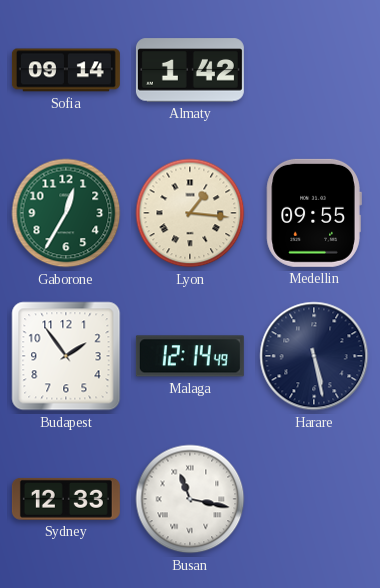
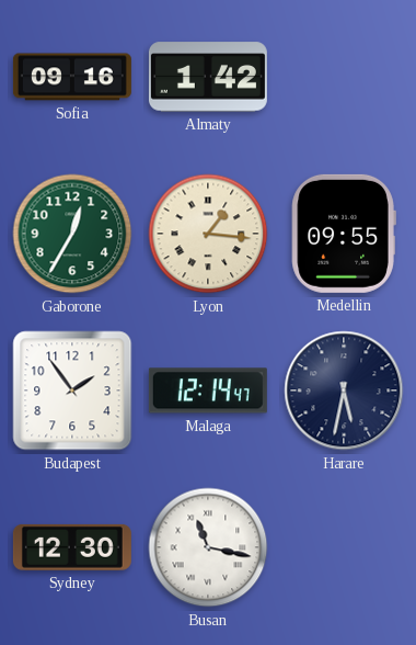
Sofia: 09:14 -> 09:16 (72, 77)
Malaga: 12:14:49 -> 12:14:47 (208, 391)
Harare: 5:28 -> 5:32 (344, 391)
Sydney: 12:33 -> 12:30 (72, 547)
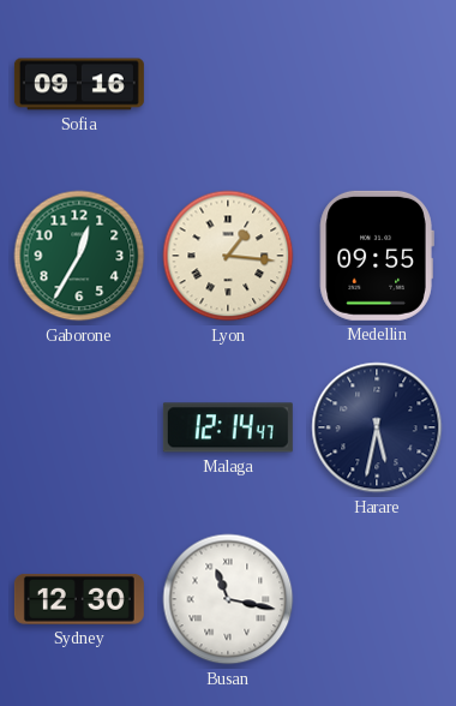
Almaty: 1:42 -> none (208, 77)
Budapest: 1:54 -> none (72, 391)
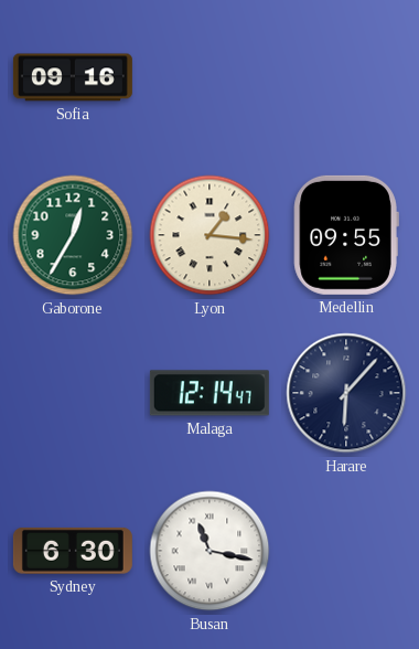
Harare: 5:32 -> 6:07 (346, 393)
Sydney: 12:30 -> 6:30 (73, 551)
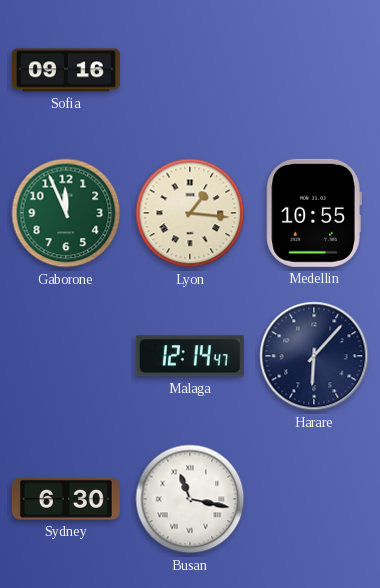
Gaborone: 12:35 -> 11:56 (66, 213)
Medellin: 09:55 -> 10:55 (314, 213)
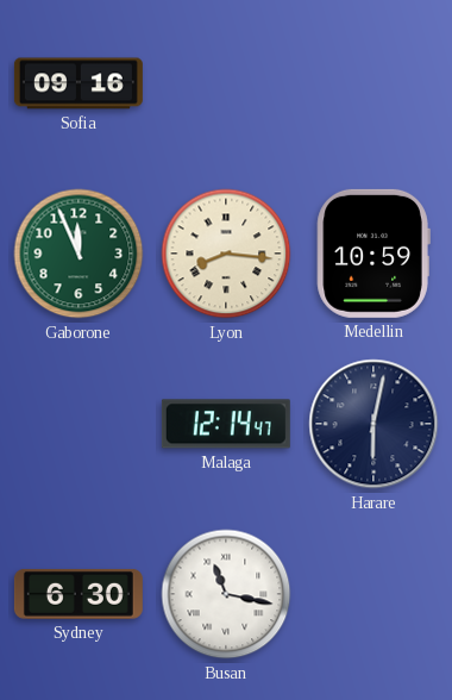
Lyon: 1:16 -> 8:16 (226, 254)
Medellin: 10:55 -> 10:59 (373, 254)
Harare: 6:07 -> 6:02 (373, 424)
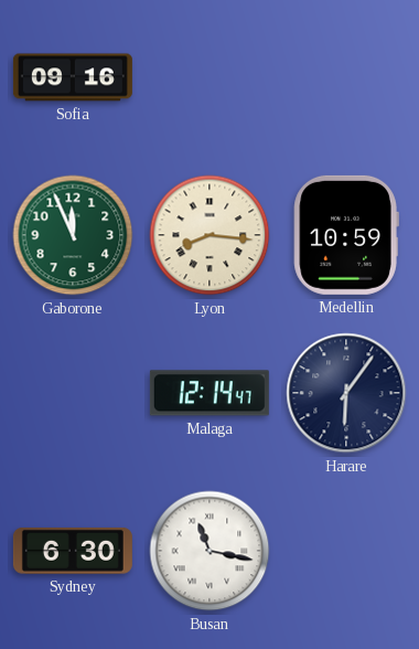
Harare: 6:02 -> 6:06 (346, 393)
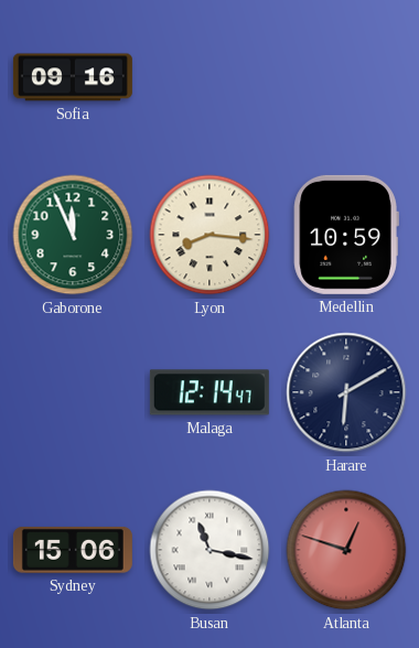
Harare: 6:06 -> 6:10 (346, 392)
Sydney: 6:30 -> 15:06 (73, 550)
Atlanta: none -> 12:48 (346, 550)
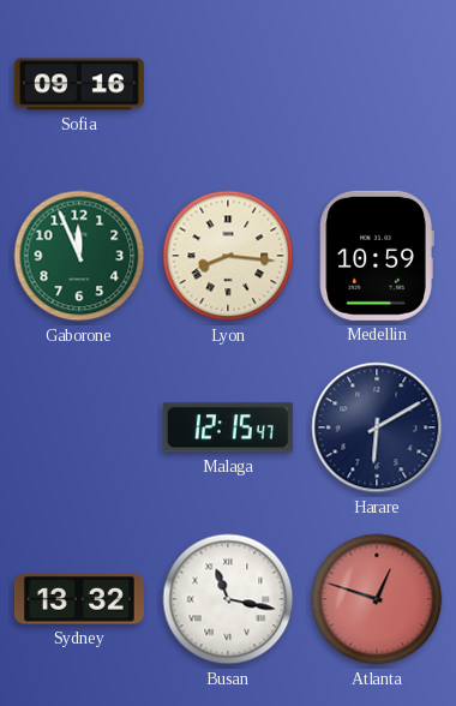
Malaga: 12:14 -> 12:15 (228, 427)
Sydney: 15:06 -> 13:32 (79, 599)
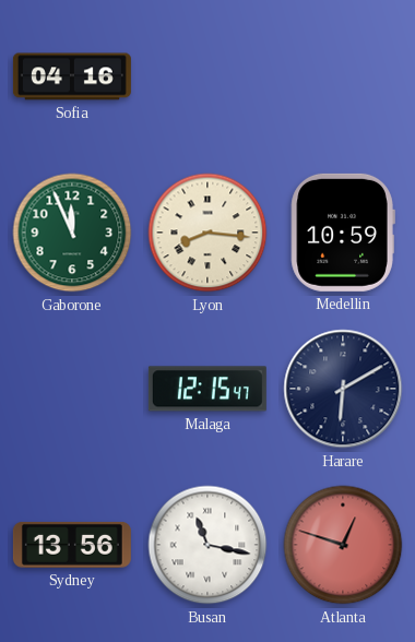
Sofia: 09:16 -> 04:16 (72, 76)
Sydney: 13:32 -> 13:56 (72, 545)
